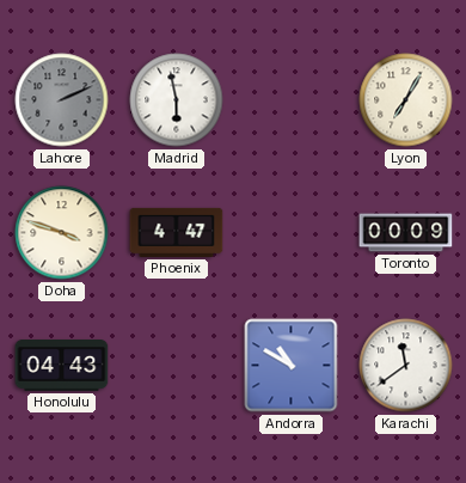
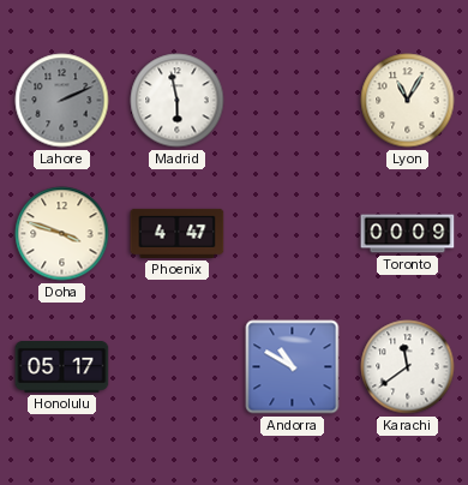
Lyon: 7:05 -> 11:05 (408, 101)
Honolulu: 04:43 -> 05:17 (62, 367)
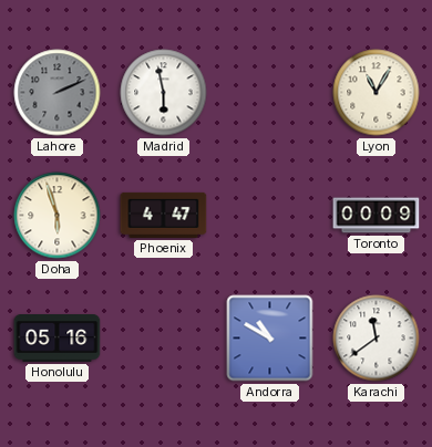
Doha: 3:48 -> 5:57 (58, 216)
Honolulu: 05:17 -> 05:16 (58, 339)
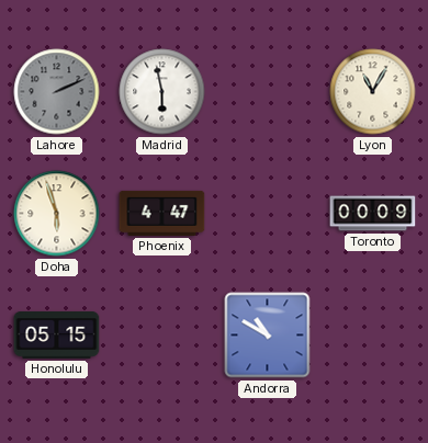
Honolulu: 05:16 -> 05:15 (57, 336)
Karachi: 11:39 -> none (377, 339)
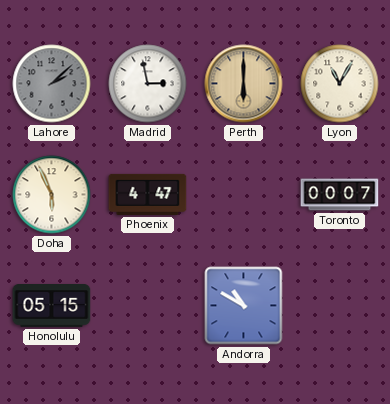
Lahore: 2:11 -> 2:08 (52, 84)
Madrid: 5:58 -> 2:58 (148, 84)
Perth: none -> 6:00 (244, 84)
Doha: 5:57 -> 5:56 (52, 195)
Toronto: 00:09 -> 00:07 (340, 195)
